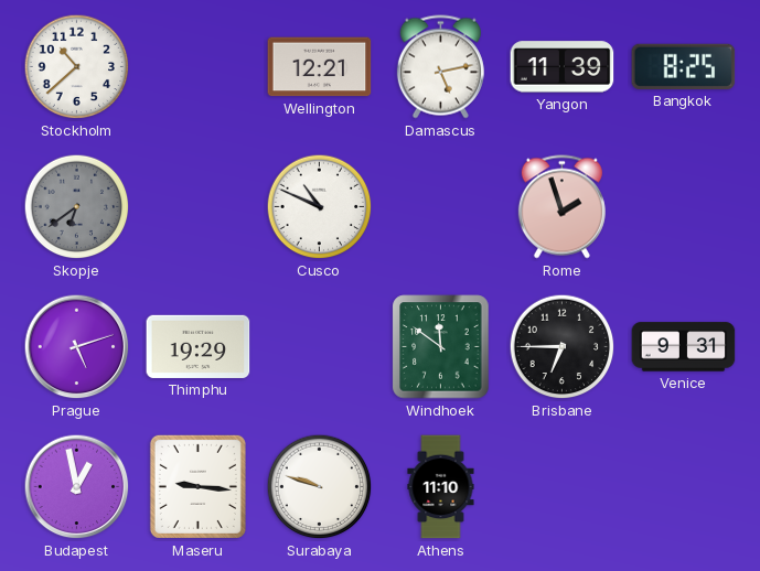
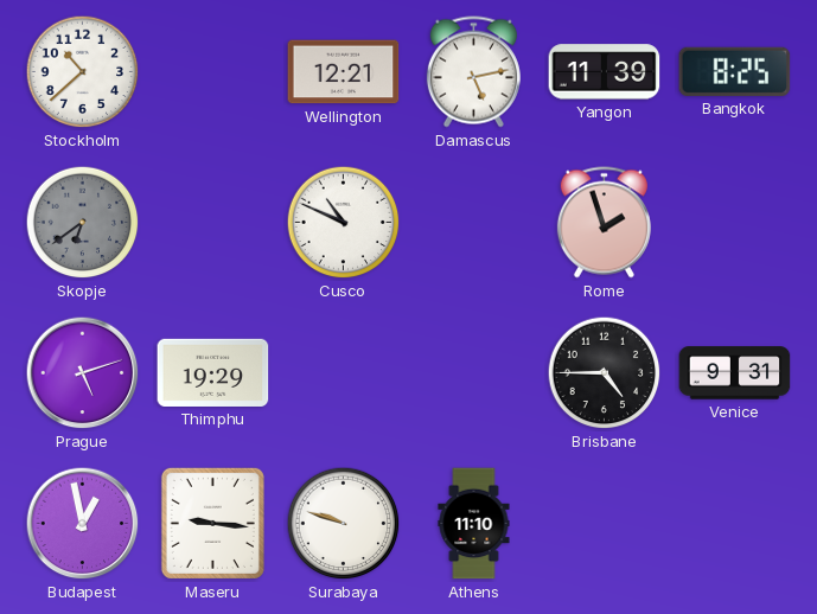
Windhoek: 11:51 -> none (441, 347)
Brisbane: 6:45 -> 4:45 (605, 373)
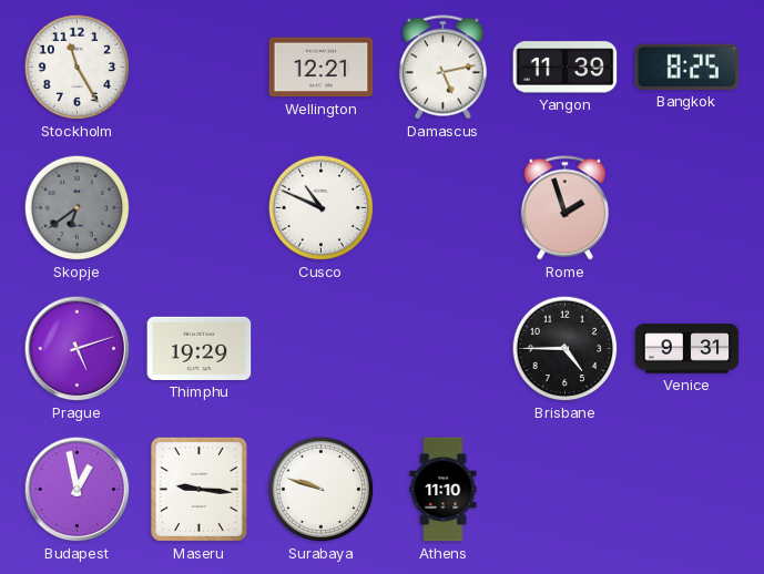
Stockholm: 10:38 -> 11:25 (78, 68)
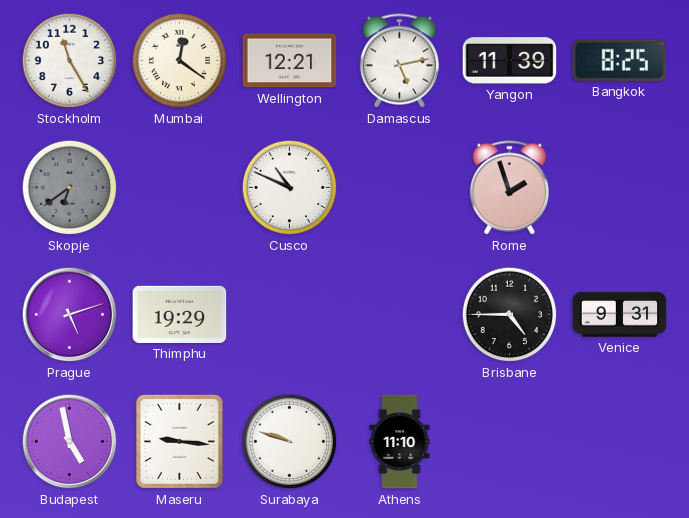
Mumbai: none -> 12:21 (180, 61)
Budapest: 12:58 -> 4:58 (70, 442)
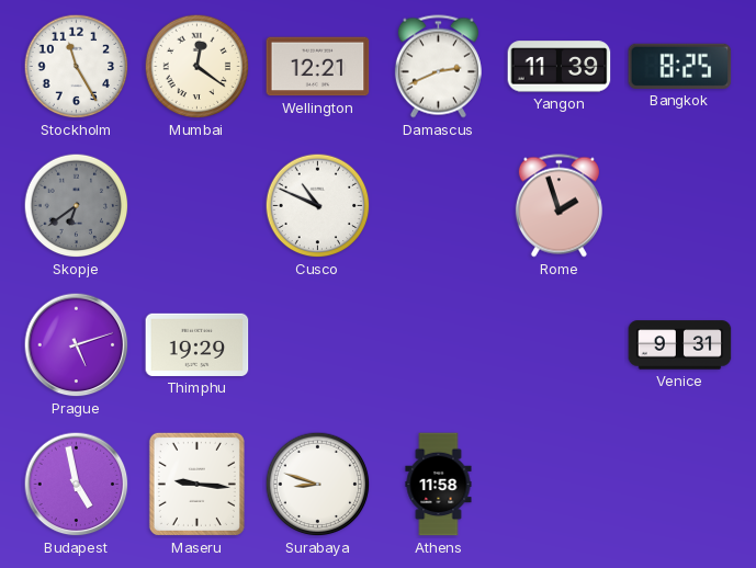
Damascus: 5:13 -> 2:41 (438, 67)
Brisbane: 4:45 -> none (510, 315)
Surabaya: 9:48 -> 8:48 (318, 485)
Athens: 11:10 -> 11:58 (439, 485)
